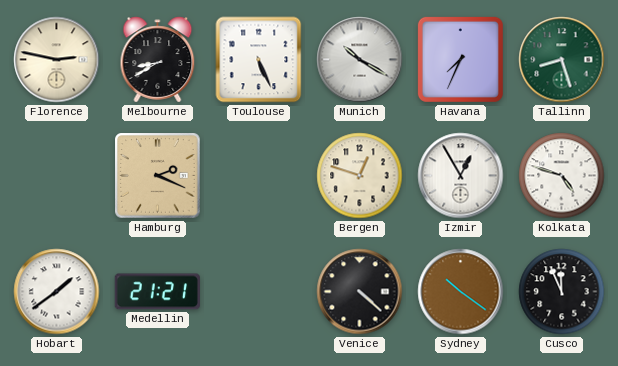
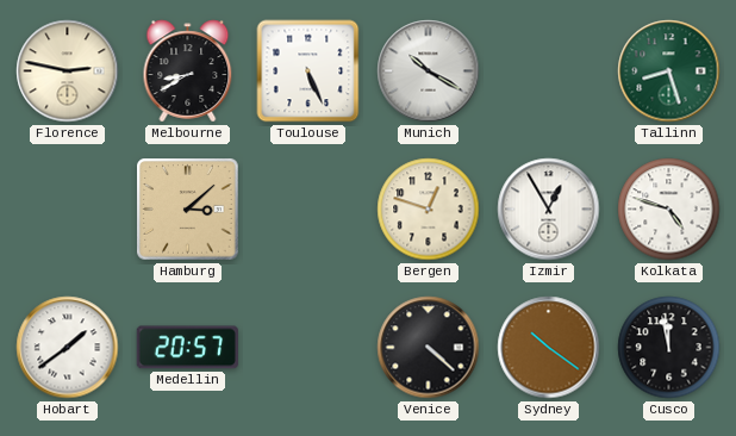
Havana: 7:34 -> none (460, 59)
Hamburg: 2:19 -> 3:08 (188, 210)
Medellin: 21:21 -> 20:57 (187, 348)
Cusco: 11:56 -> 11:58 (669, 348)
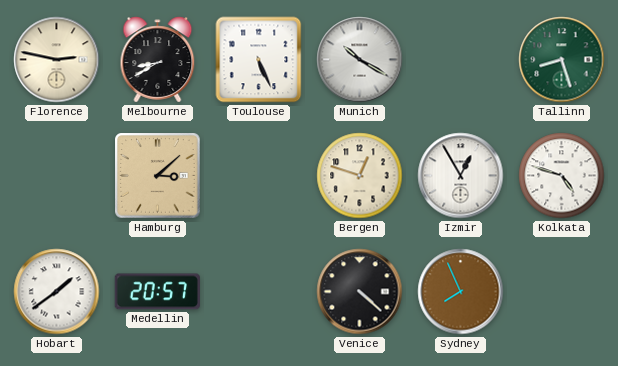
Sydney: 10:21 -> 7:56 (461, 292)
Cusco: 11:58 -> none (669, 348)
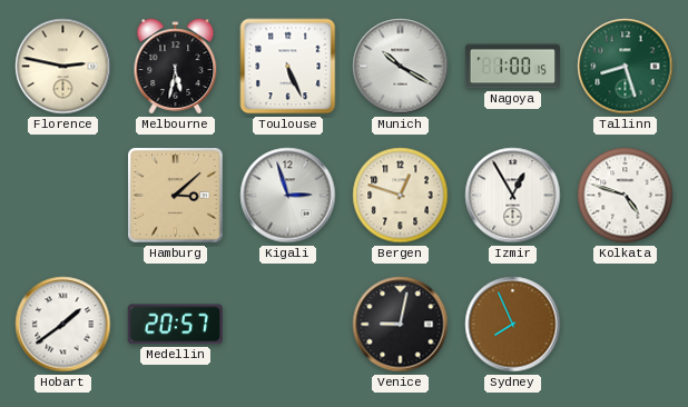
Melbourne: 8:40 -> 5:32 (176, 67)
Nagoya: none -> 1:00 (512, 67)
Kigali: none -> 2:57 (288, 196)
Venice: 4:22 -> 9:02 (401, 325)
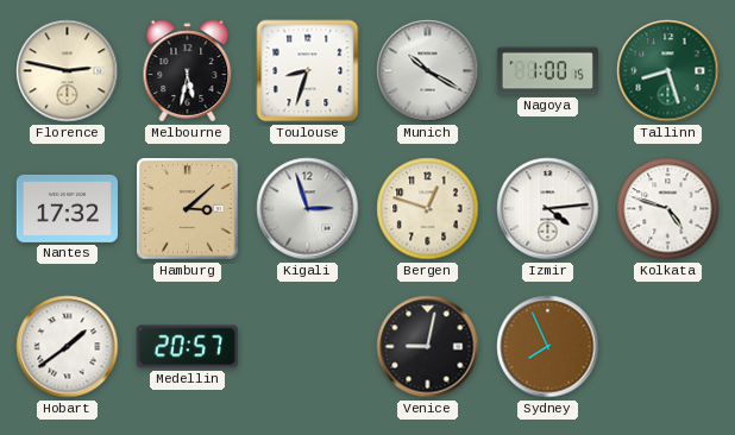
Toulouse: 5:26 -> 8:33 (308, 71)
Nantes: none -> 17:32 (67, 208)
Izmir: 12:55 -> 4:14 (548, 209)
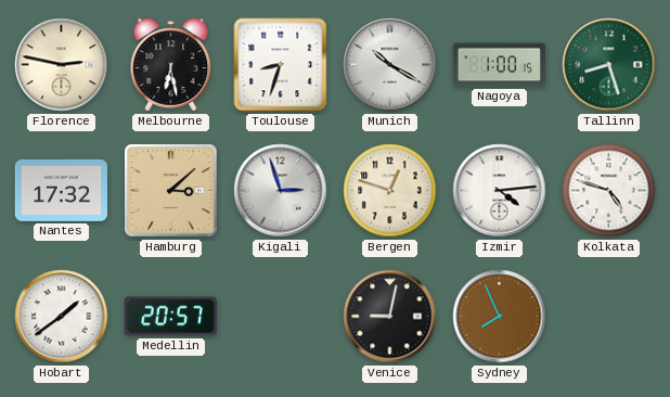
Melbourne: 5:32 -> 6:28 (171, 65)
